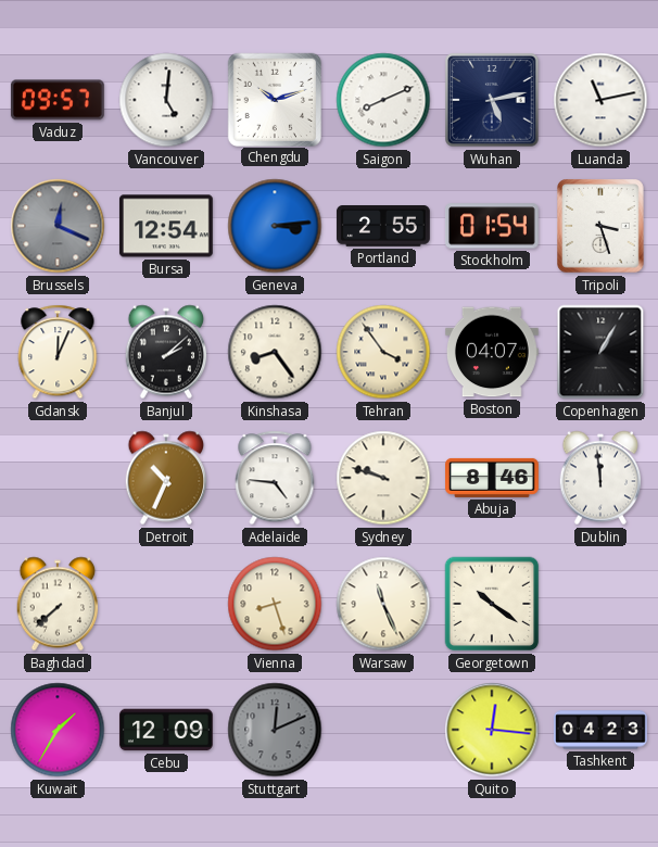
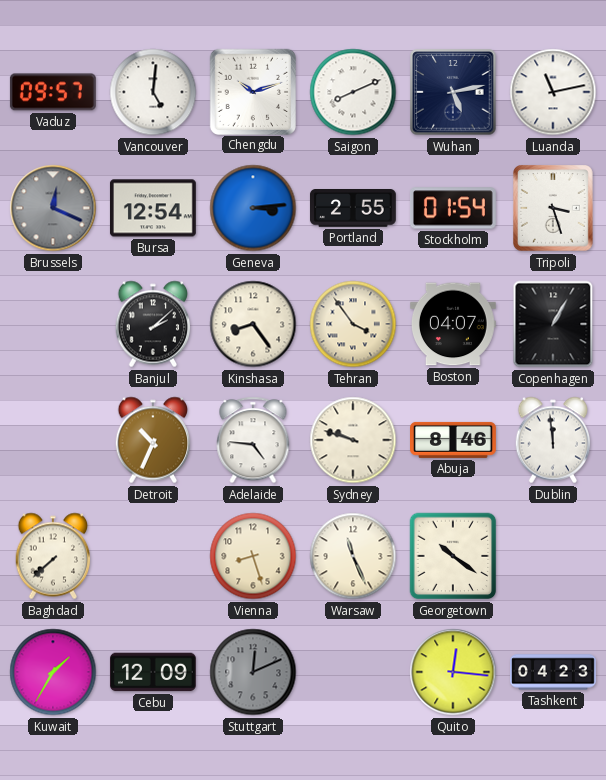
Gdansk: 12:04 -> none (58, 352)
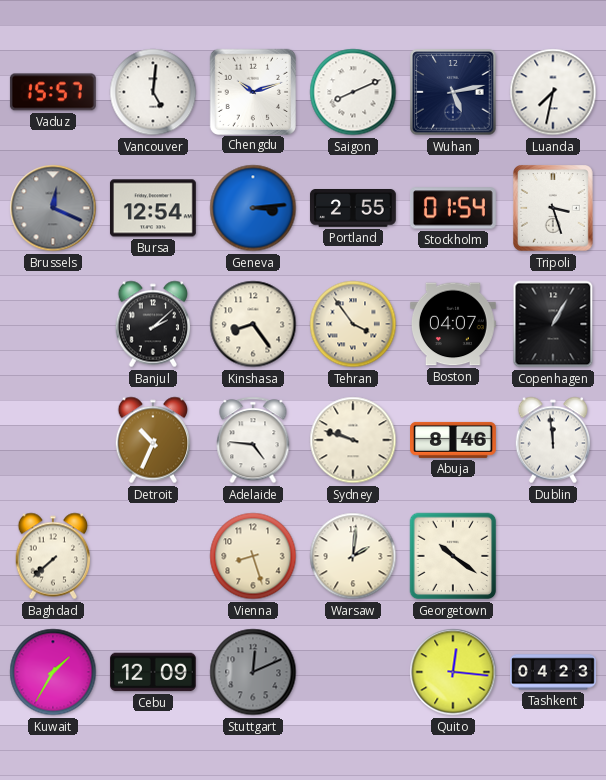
Vaduz: 09:57 -> 15:57 (53, 92)
Luanda: 11:13 -> 7:32 (553, 92)
Warsaw: 11:26 -> 2:01 (353, 556)
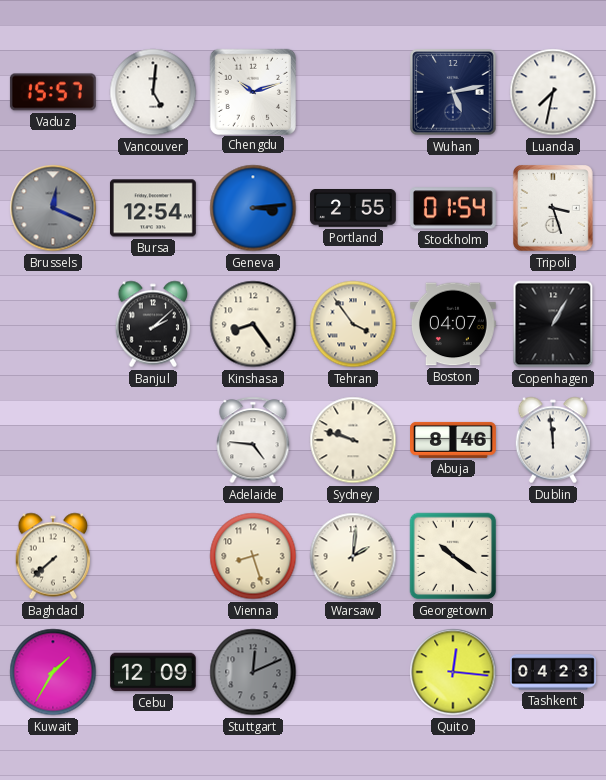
Saigon: 8:11 -> none (353, 92)
Detroit: 10:34 -> none (153, 440)
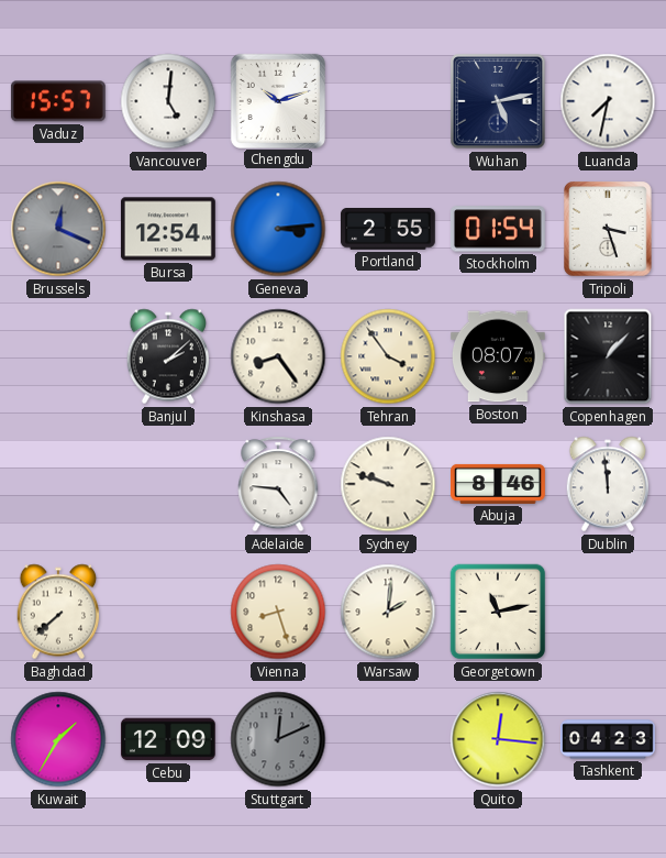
Boston: 04:07 -> 08:07 (498, 356)
Copenhagen: 1:05 -> 1:07 (608, 356)
Georgetown: 10:21 -> 11:13 (498, 612)
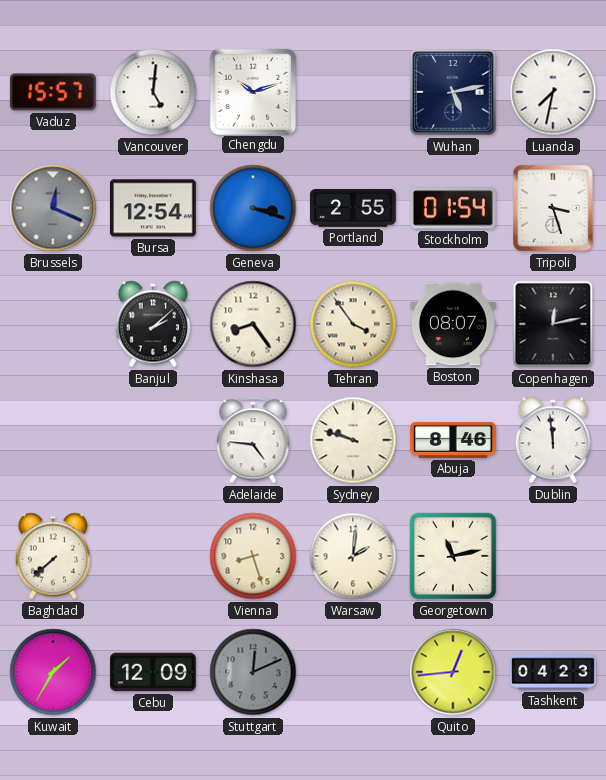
Geneva: 3:14 -> 3:18 (253, 208)
Copenhagen: 1:07 -> 12:13 (553, 324)
Quito: 12:16 -> 12:44 (453, 672)
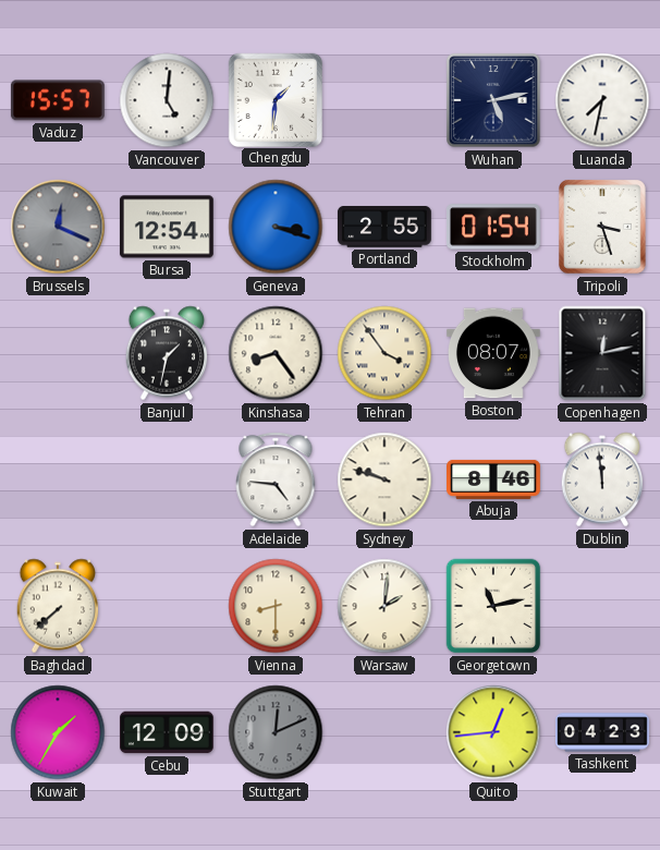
Chengdu: 10:12 -> 1:31 (274, 99)
Banjul: 2:08 -> 1:32 (167, 353)
Vienna: 8:27 -> 8:30 (276, 606)
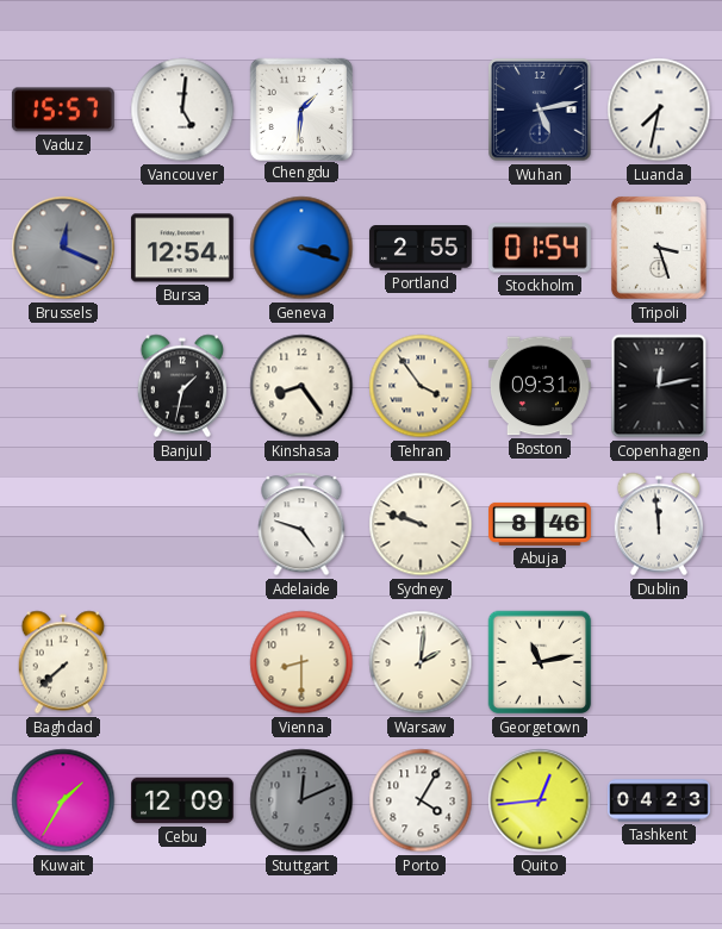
Boston: 08:07 -> 09:31 (540, 386)
Adelaide: 4:46 -> 4:48 (301, 524)
Porto: none -> 4:05 (421, 800)
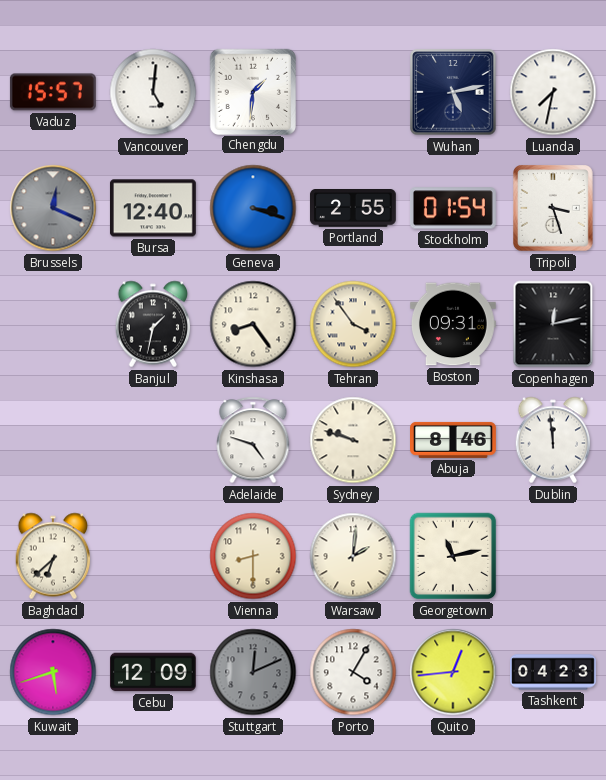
Bursa: 12:54 -> 12:40 (153, 208)
Baghdad: 7:38 -> 6:38 (53, 556)
Kuwait: 1:35 -> 5:42 (53, 672)
